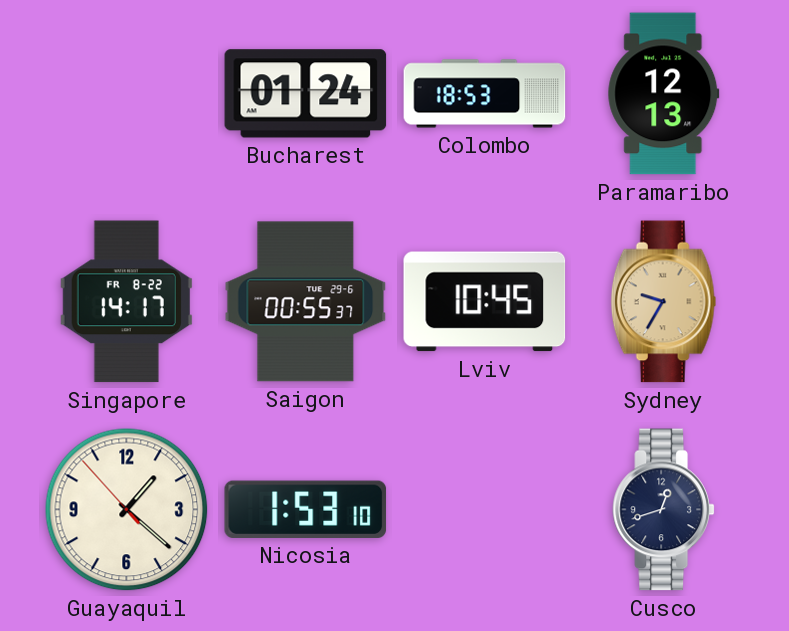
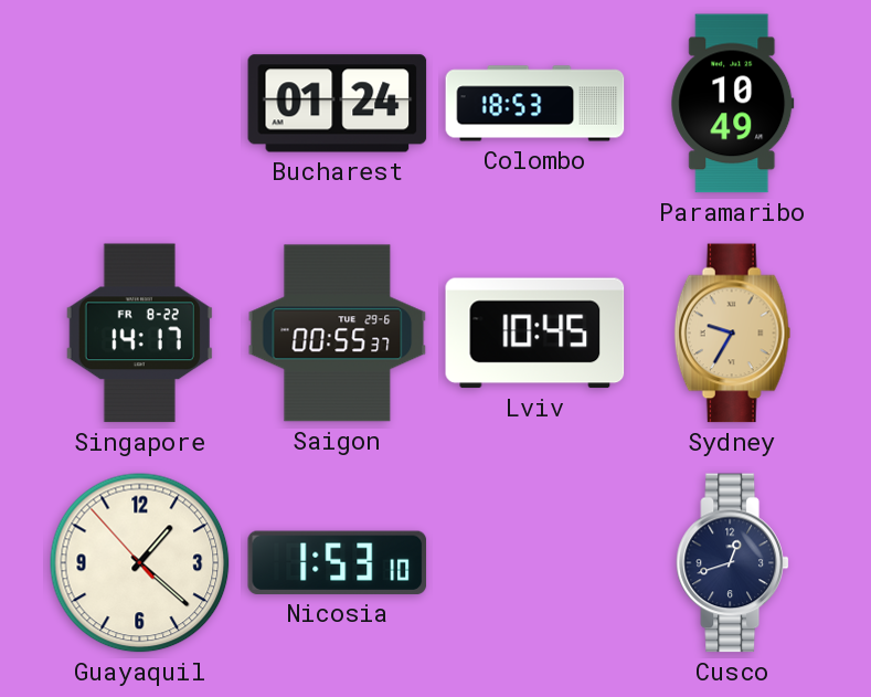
Paramaribo: 12:13 -> 10:49 (733, 104)
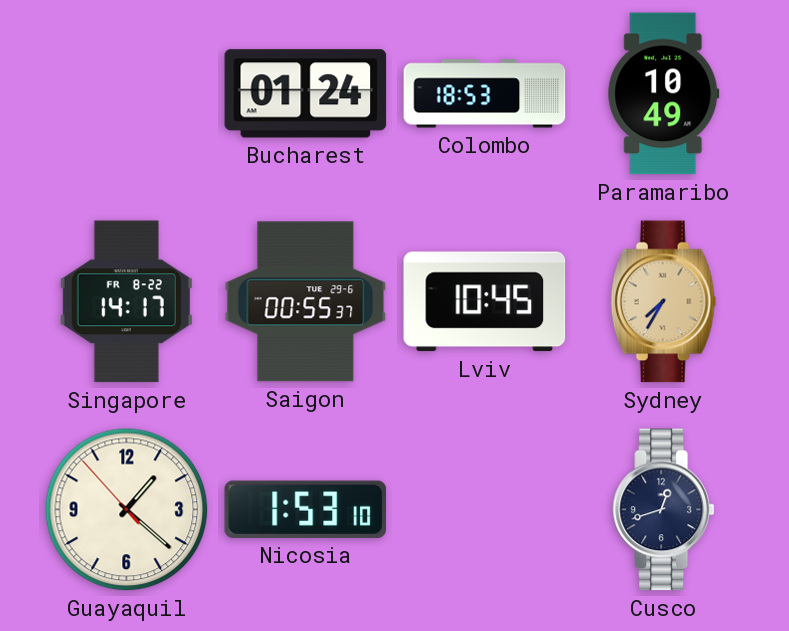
Sydney: 9:35 -> 7:35 (664, 302)
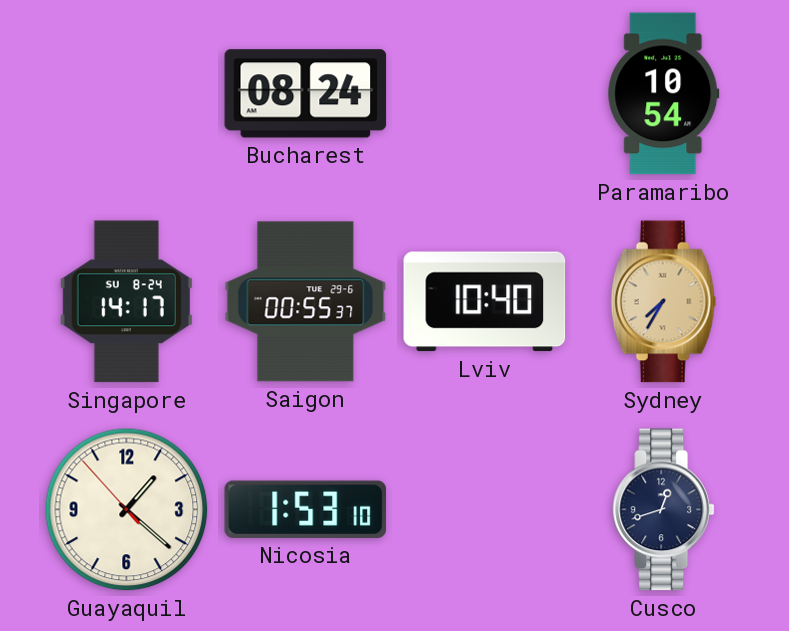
Bucharest: 01:24 -> 08:24 (306, 94)
Colombo: 18:53 -> none (485, 94)
Paramaribo: 10:49 -> 10:54 (664, 94)
Singapore date: FR 8-22 -> SU 8-24 (126, 302)
Lviv: 10:45 -> 10:40 (485, 302)
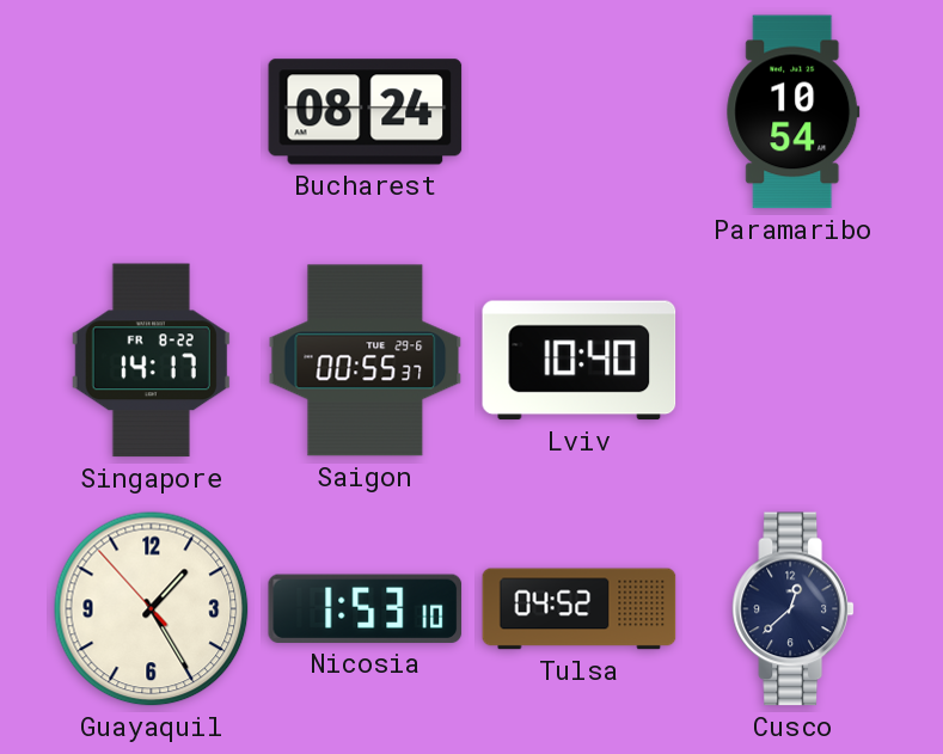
Singapore date: SU 8-24 -> FR 8-22 (151, 361)
Sydney: 7:35 -> none (664, 302)
Guayaquil: 1:21 -> 1:24 (152, 609)
Tulsa: none -> 04:52 (580, 609)
Cusco: 12:42 -> 12:38 (794, 609)
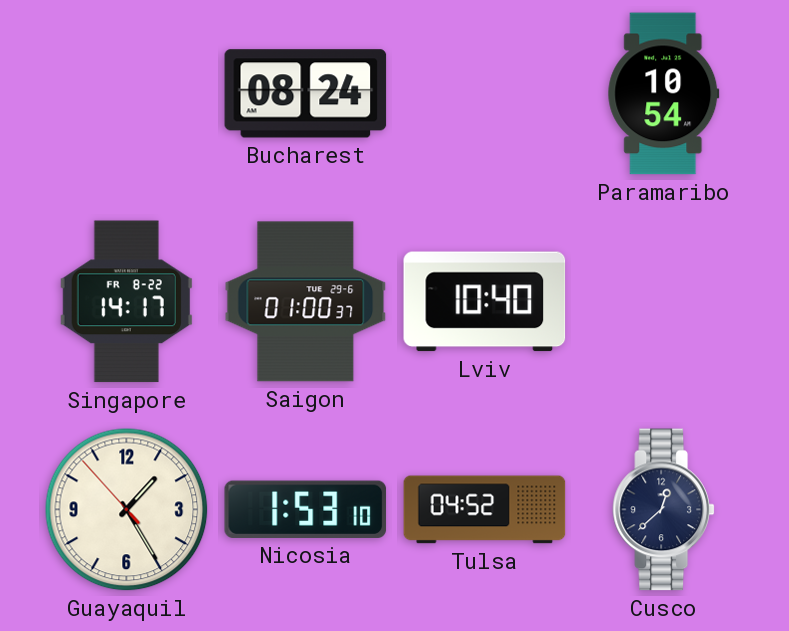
Saigon: 00:55 -> 01:00 (306, 302)
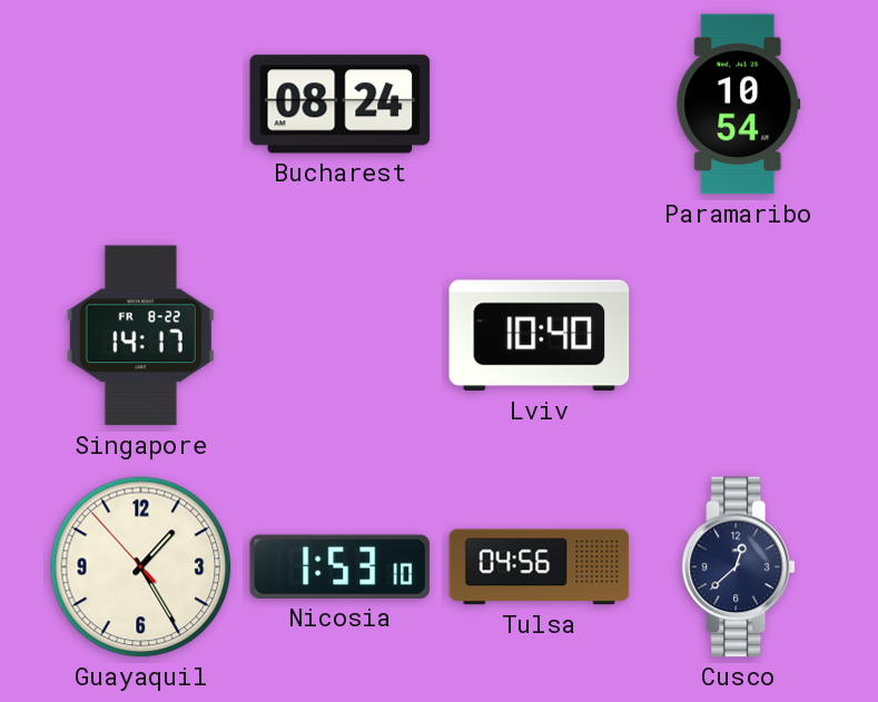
Saigon: 01:00 -> none (306, 302)
Tulsa: 04:52 -> 04:56 (540, 567)
